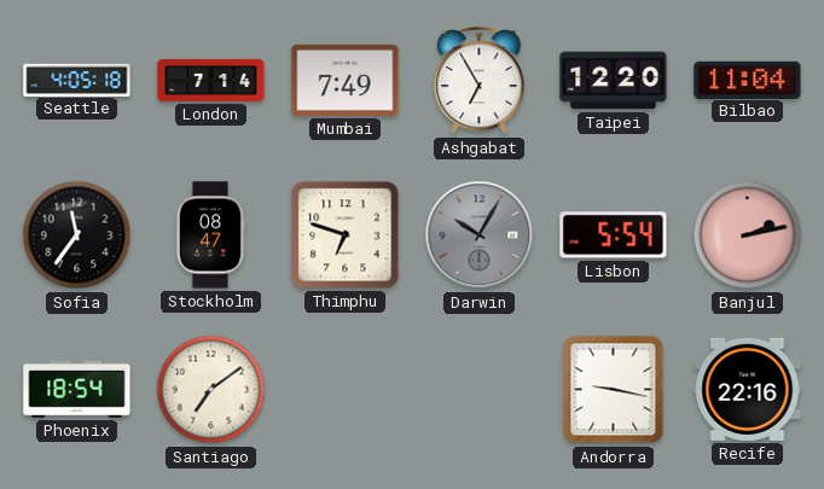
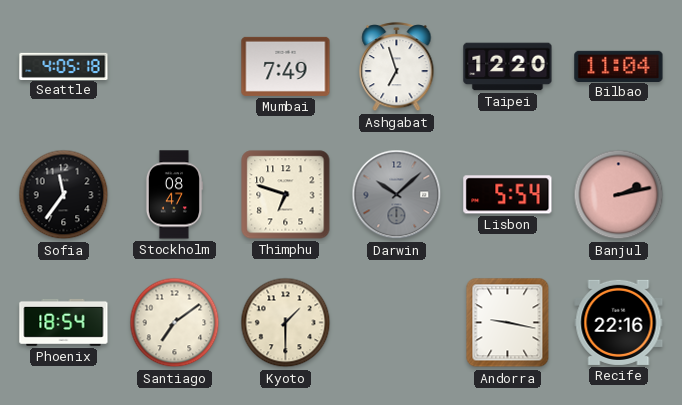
London: 7:14 -> none (211, 80)
Ashgabat: 6:55 -> 6:57 (397, 67)
Darwin: 10:05 -> 10:08 (397, 195)
Kyoto: none -> 1:30 (286, 323)
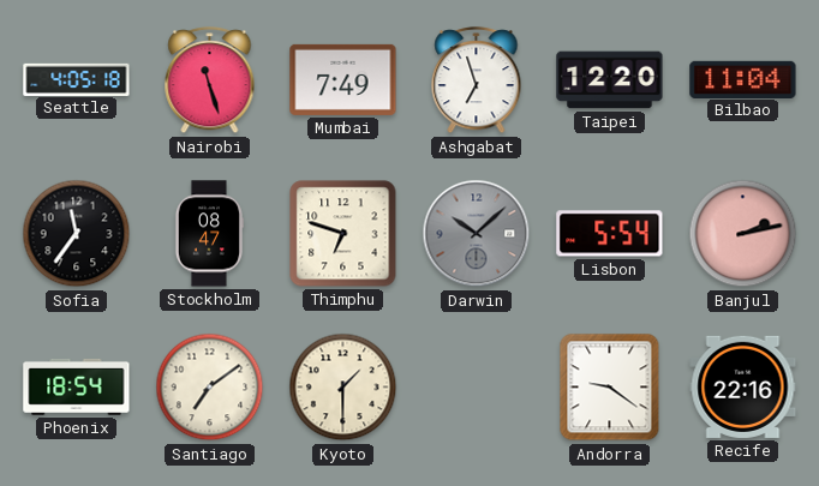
Nairobi: none -> 11:27 (210, 80)
Andorra: 9:17 -> 9:21 (610, 388)
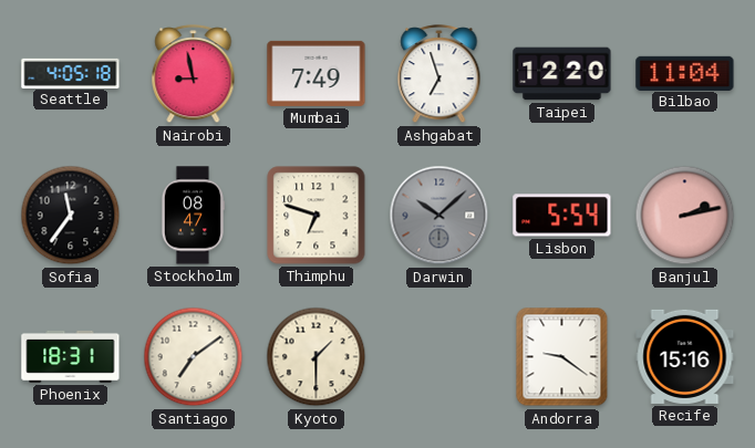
Nairobi: 11:27 -> 8:58 (194, 74)
Phoenix: 18:54 -> 18:31 (71, 356)
Recife: 22:16 -> 15:16 (685, 356)
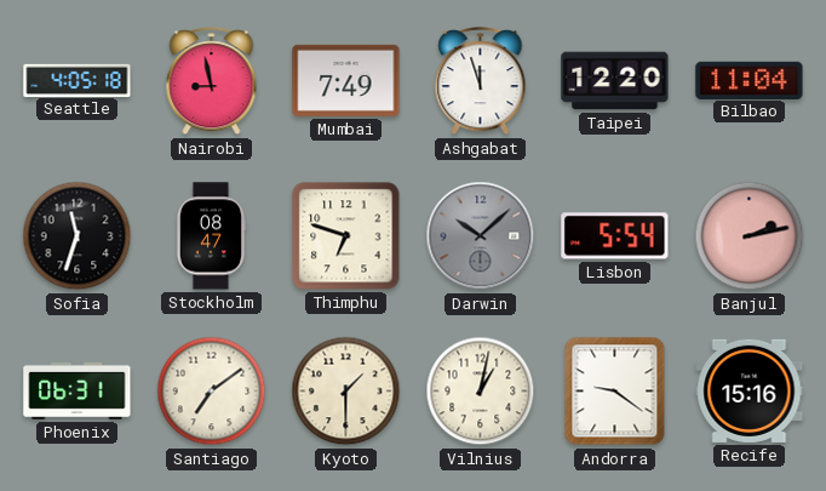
Ashgabat: 6:57 -> 11:57 (481, 81)
Sofia: 11:36 -> 11:33 (78, 236)
Phoenix: 18:31 -> 06:31 (78, 390)
Vilnius: none -> 1:02 (481, 392)
